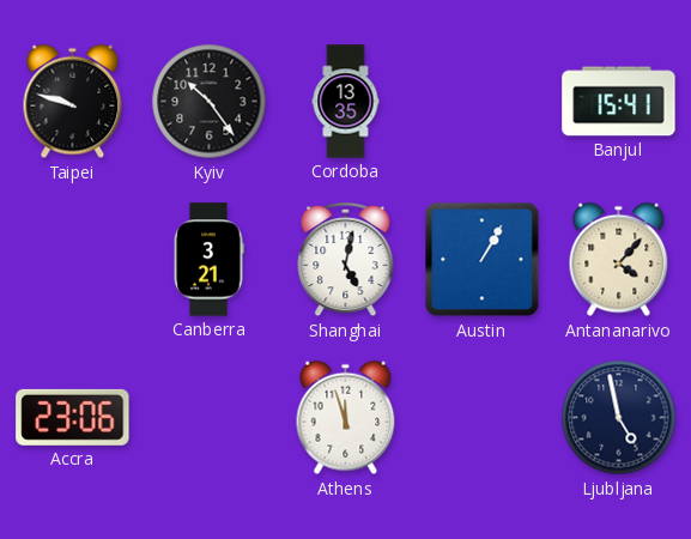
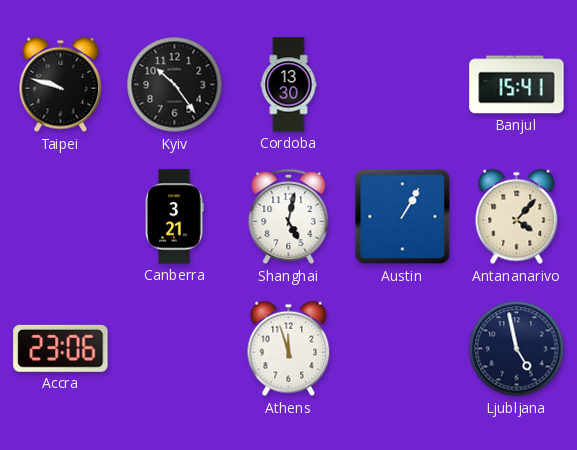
Cordoba: 13:35 -> 13:30 (289, 85)
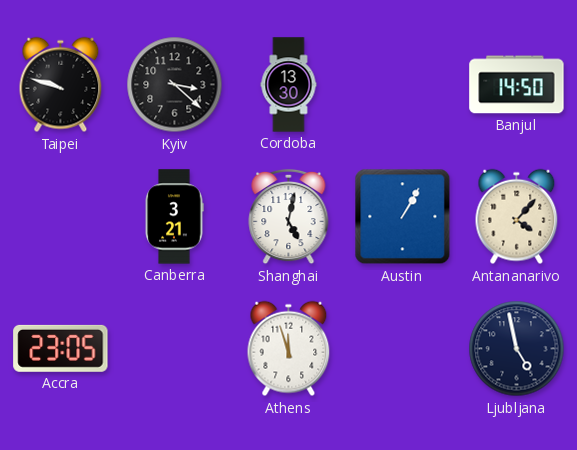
Kyiv: 10:24 -> 3:22 (175, 85)
Banjul: 15:41 -> 14:50 (517, 85)
Accra: 23:06 -> 23:05 (61, 348)
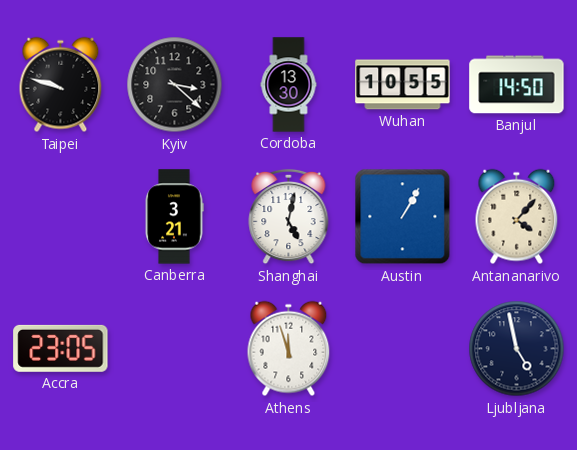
Wuhan: none -> 10:55 (403, 85)
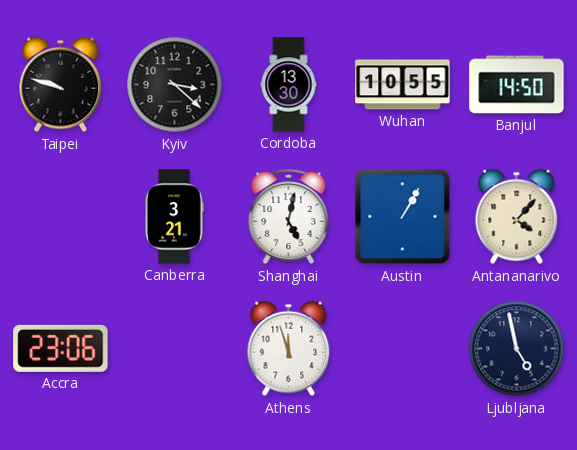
Accra: 23:05 -> 23:06 (61, 348)
